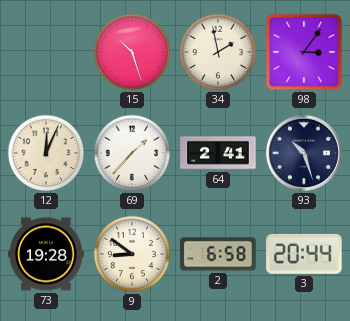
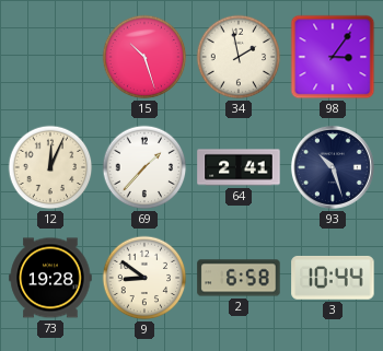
3: 20:44 -> 10:44 (333, 278)
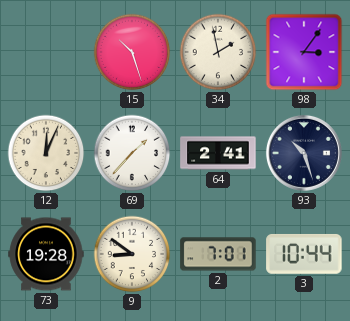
2: 6:58 -> 7:01 (218, 254)
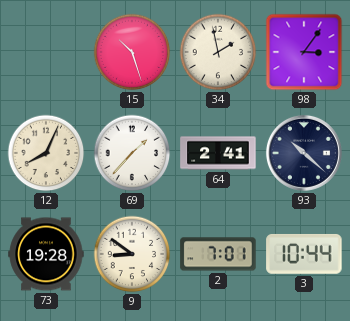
12: 12:04 -> 8:04 (46, 153)
93: 10:27 -> 10:22 (304, 153)
